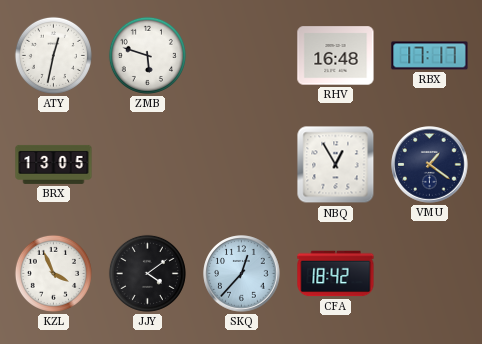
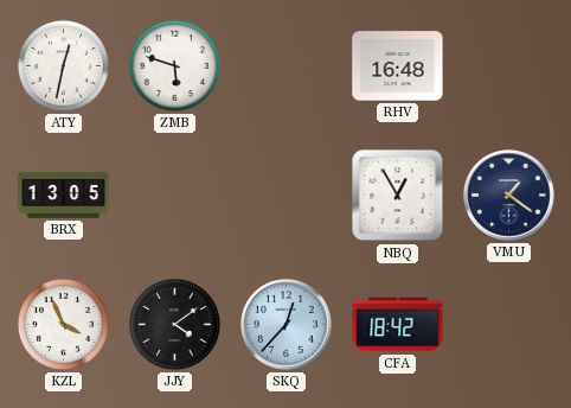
RBX: 17:17 -> none (430, 56)
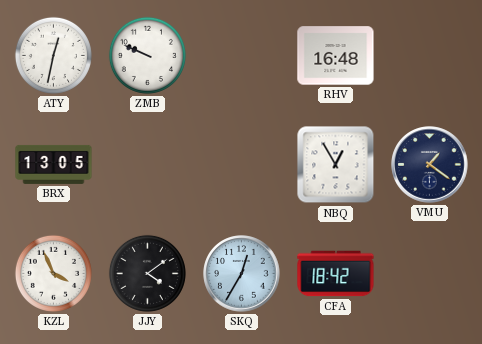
ZMB: 5:48 -> 9:49 (147, 55)
SKQ: 12:37 -> 12:35 (242, 274)
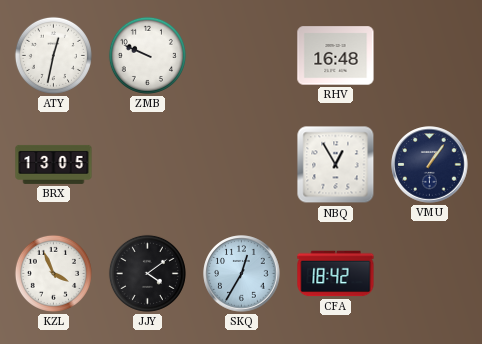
VMU: 1:21 -> 1:06 (430, 165)
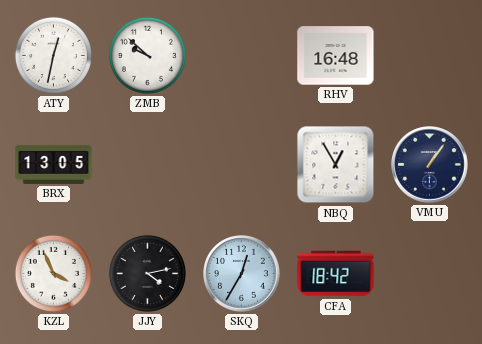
ZMB: 9:49 -> 9:52 (147, 55)
JJY: 4:09 -> 4:13 (147, 273)
